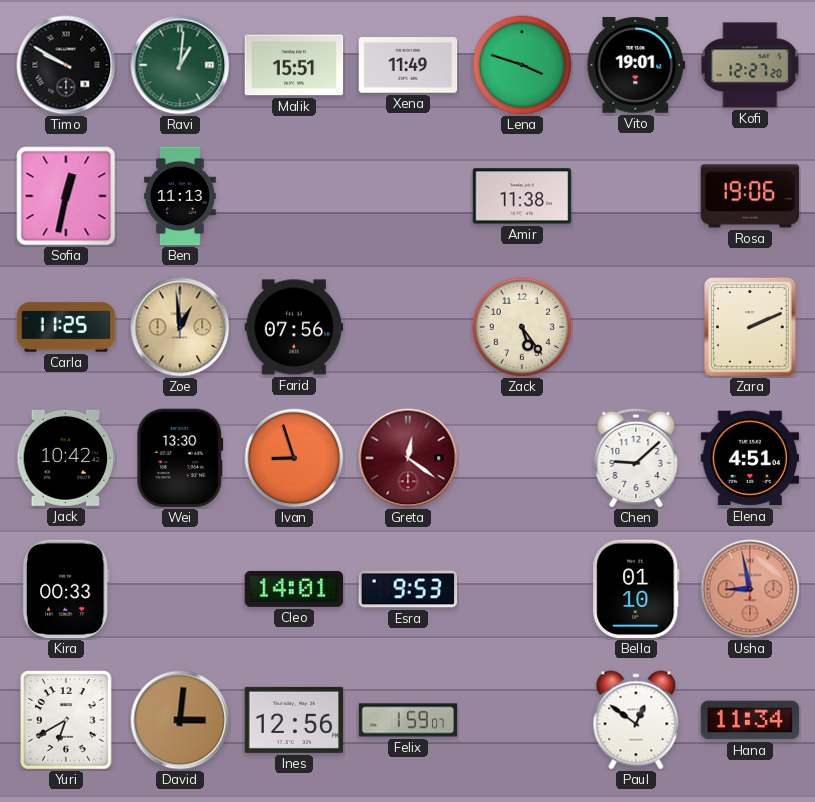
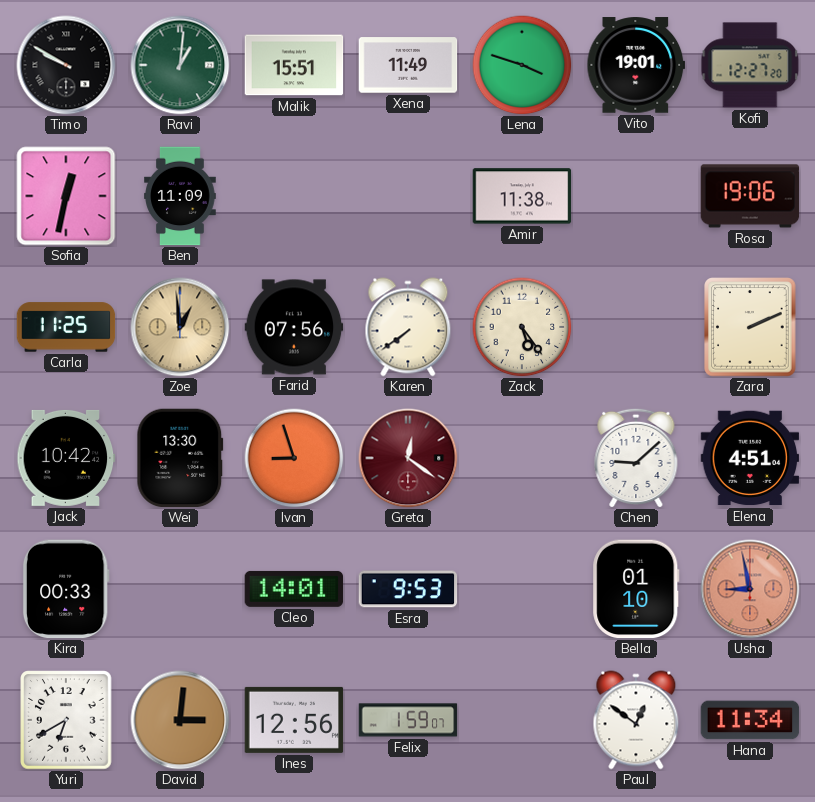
Ben: 11:13 -> 11:09 (180, 196)
Karen: none -> 7:39 (408, 327)
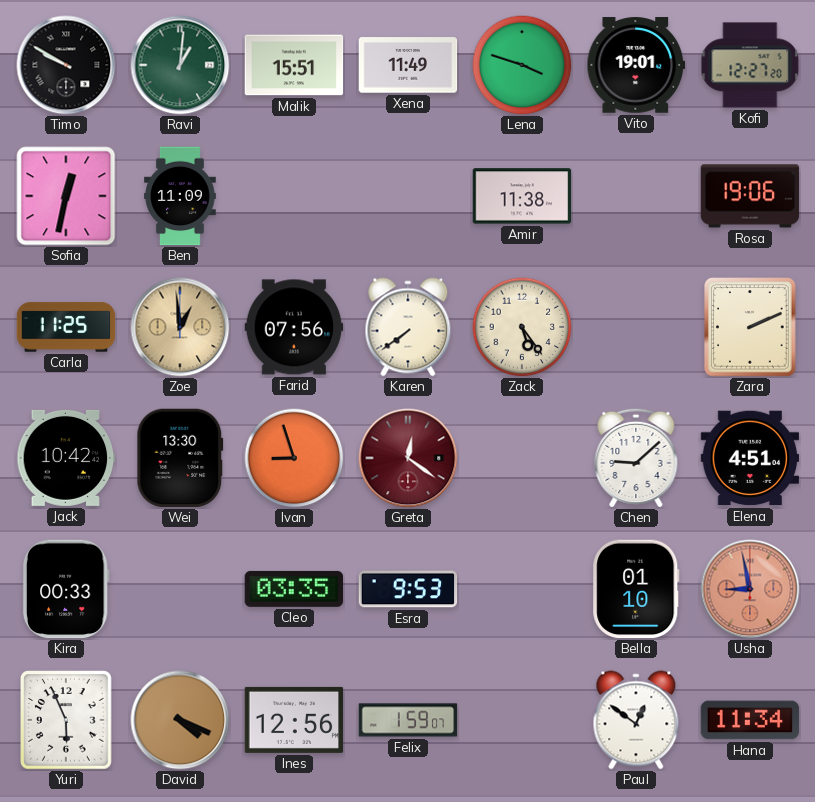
Cleo: 14:01 -> 03:35 (294, 589)
Yuri: 6:40 -> 5:56 (66, 720)
David: 3:01 -> 4:19 (180, 720)
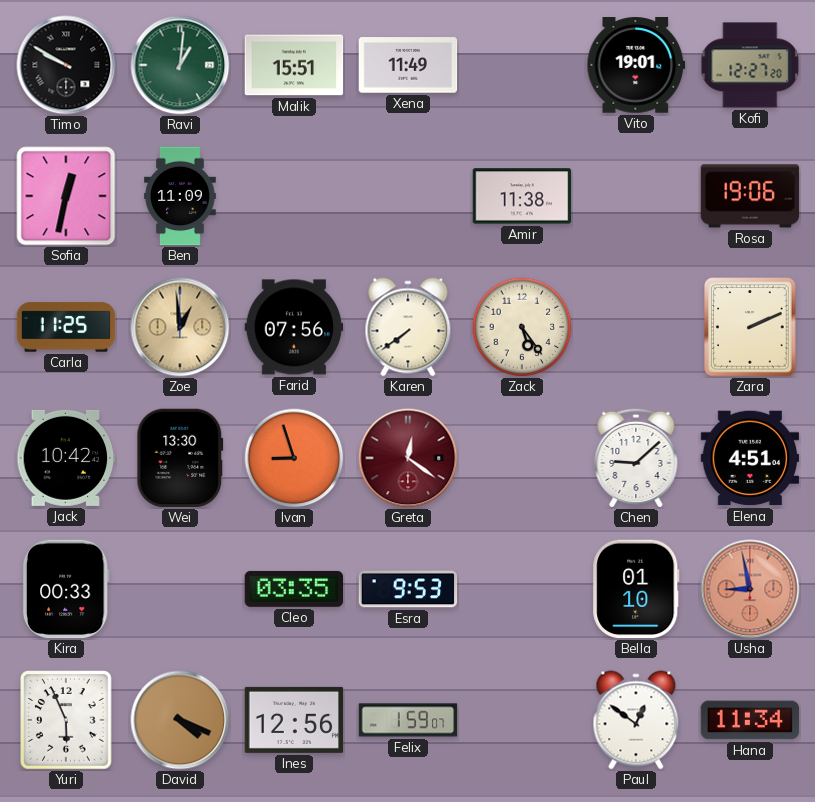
Lena: 3:48 -> none (522, 65)
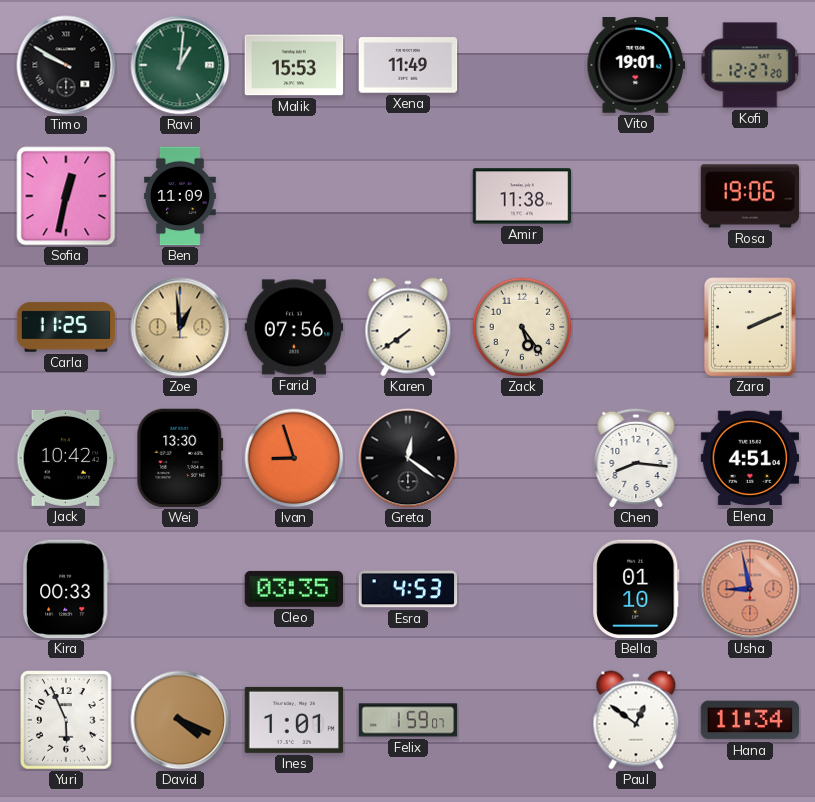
Malik: 15:51 -> 15:53 (294, 65)
Greta dial: burgundy -> black (408, 458)
Chen: 9:08 -> 8:16 (636, 458)
Esra: 9:53 -> 4:53 (408, 589)
Ines: 12:56 -> 1:01 (294, 720)
